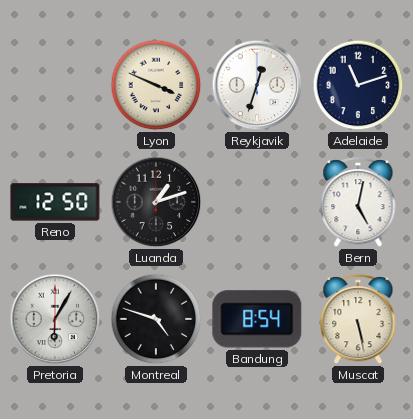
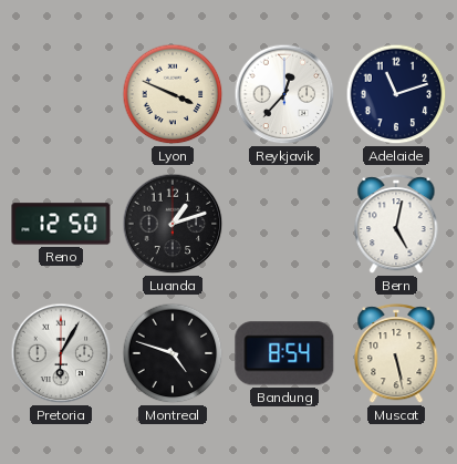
Reykjavik: 12:33 -> 12:37 (284, 94)
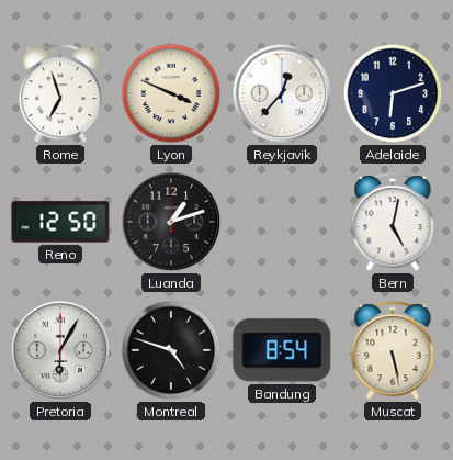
Rome: none -> 6:57 (60, 94)
Adelaide: 11:12 -> 6:12 (393, 93)
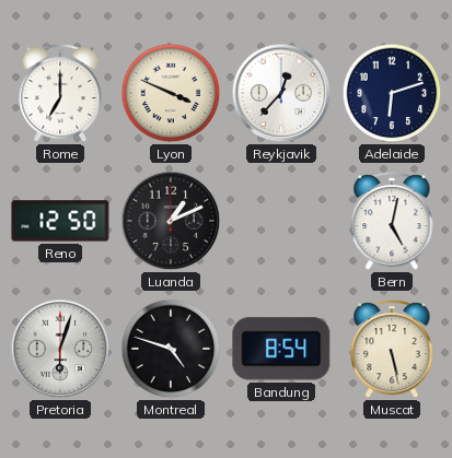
Rome: 6:57 -> 7:00 (60, 94)
Luanda: 1:12 -> 1:11 (171, 221)
Pretoria: 6:05 -> 6:03 (60, 349)
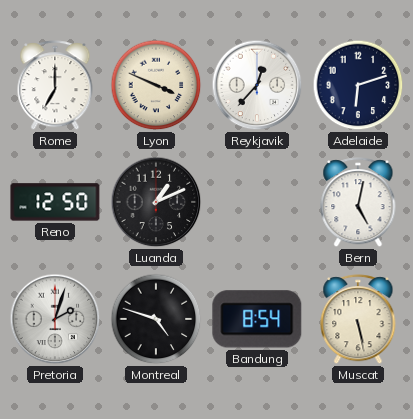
Pretoria: 6:03 -> 2:03 (55, 319)
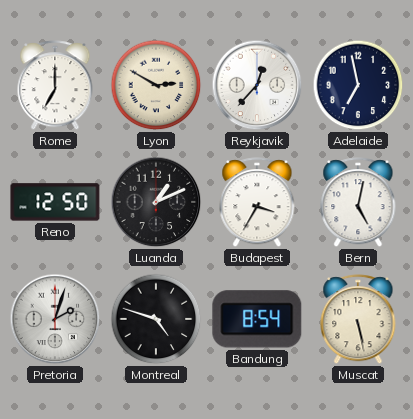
Lyon: 3:49 -> 2:50 (156, 85)
Adelaide: 6:12 -> 6:58 (358, 85)
Budapest: none -> 3:35 (257, 203)
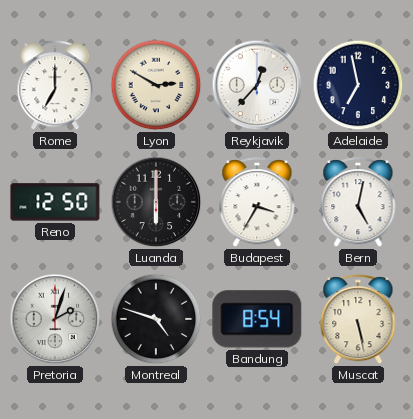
Luanda: 1:11 -> 6:00 (156, 202)
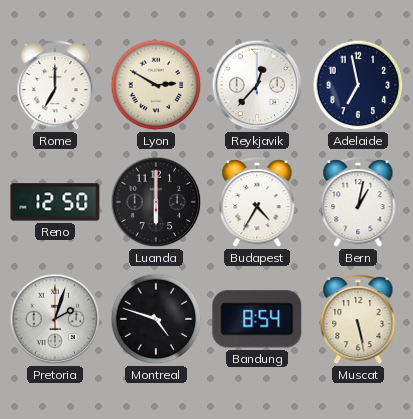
Budapest: 3:35 -> 4:35 (257, 203)
Bern: 5:02 -> 1:02 (358, 203)
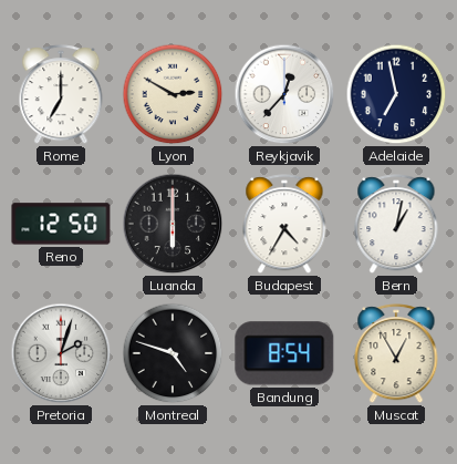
Muscat: 5:28 -> 12:55 (396, 354)
